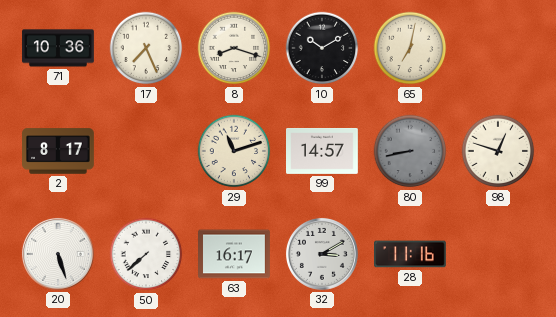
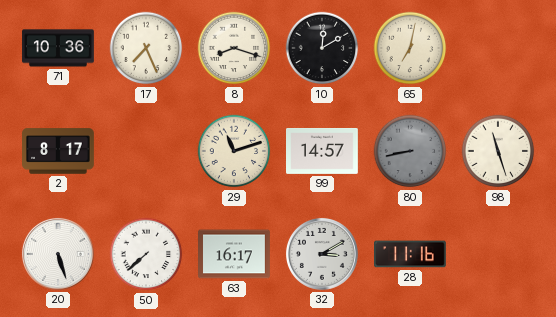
10: 10:10 -> 12:10 (322, 48)
98: 12:48 -> 11:27 (498, 151)
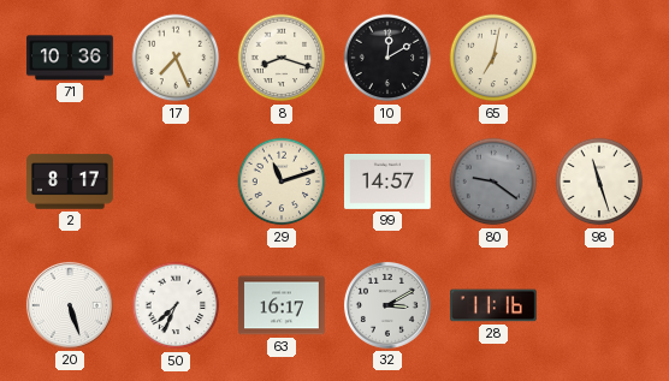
80: 8:43 -> 9:21 (493, 181)
50: 7:38 -> 7:34 (176, 305)
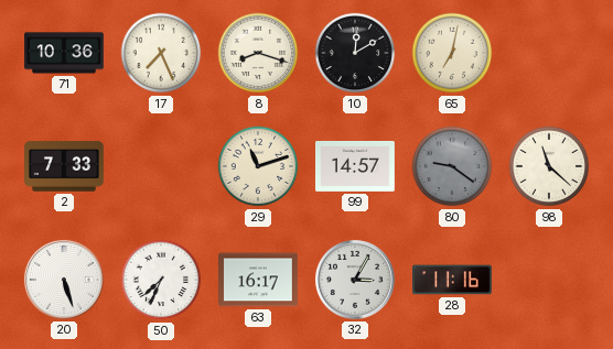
2: 8:17 -> 7:33 (65, 166)
98: 11:27 -> 11:22 (549, 166)
32: 3:10 -> 3:05 (355, 280)
